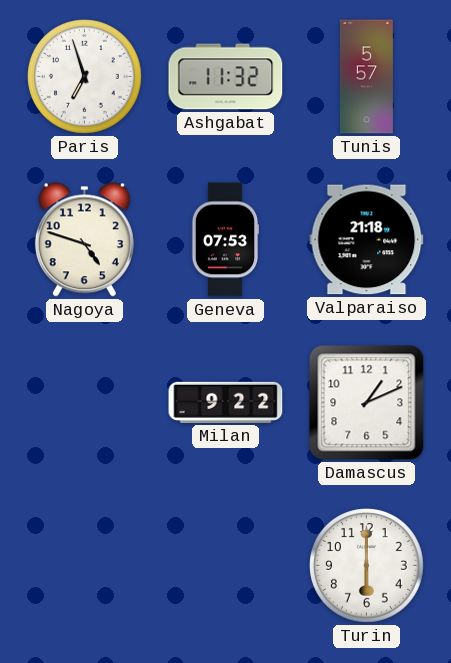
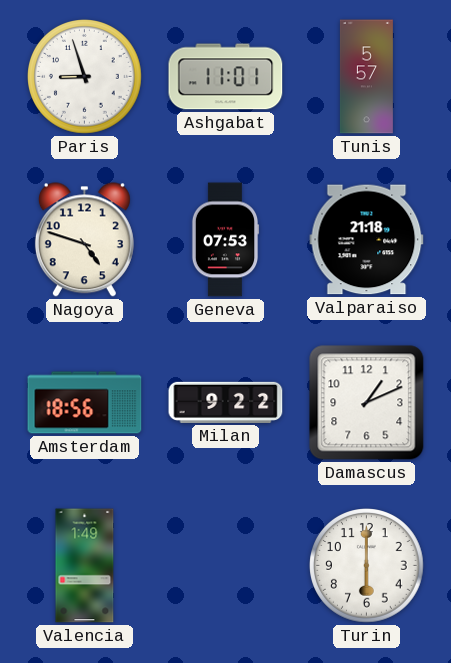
Paris: 6:57 -> 8:57 (85, 77)
Ashgabat: 11:32 -> 11:01 (226, 77)
Amsterdam: none -> 18:56 (85, 403)
Valencia: none -> 1:49 (85, 566)
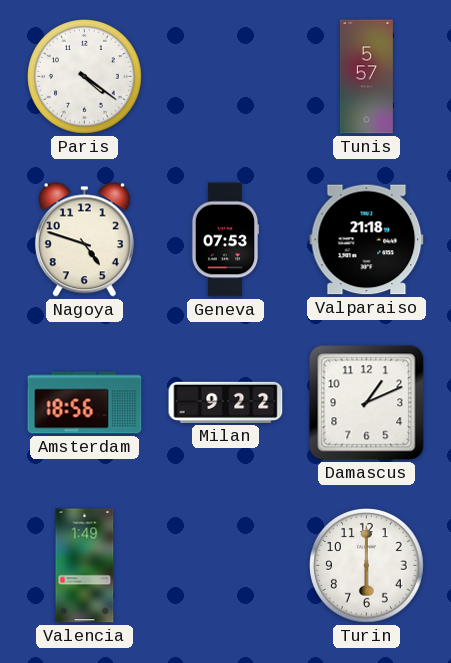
Paris: 8:57 -> 4:21 (85, 77)
Ashgabat: 11:01 -> none (226, 77)
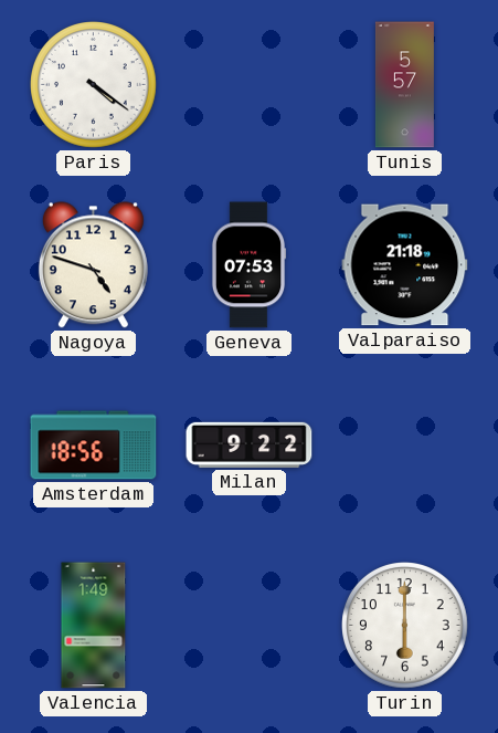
Damascus: 1:11 -> none (367, 403)
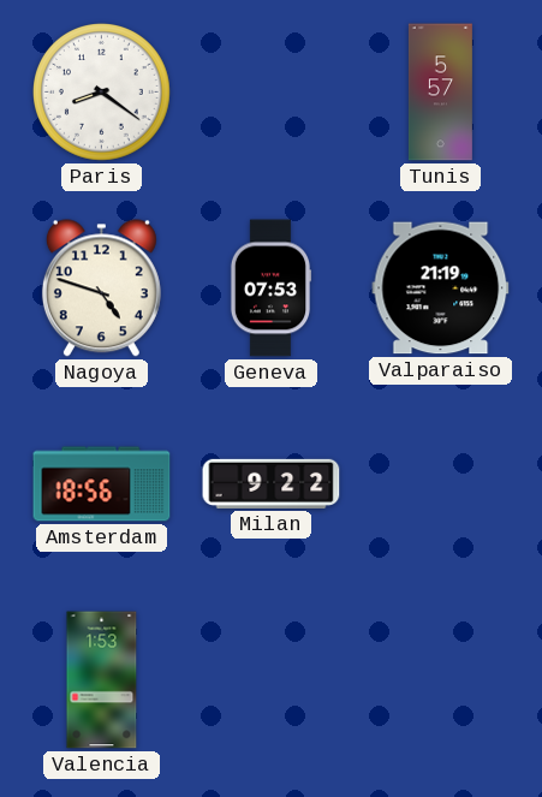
Paris: 4:21 -> 8:21 (102, 93)
Valparaiso: 21:18 -> 21:19 (441, 289)
Valencia: 1:49 -> 1:53 (102, 680)
Turin: 6:00 -> none (405, 626)
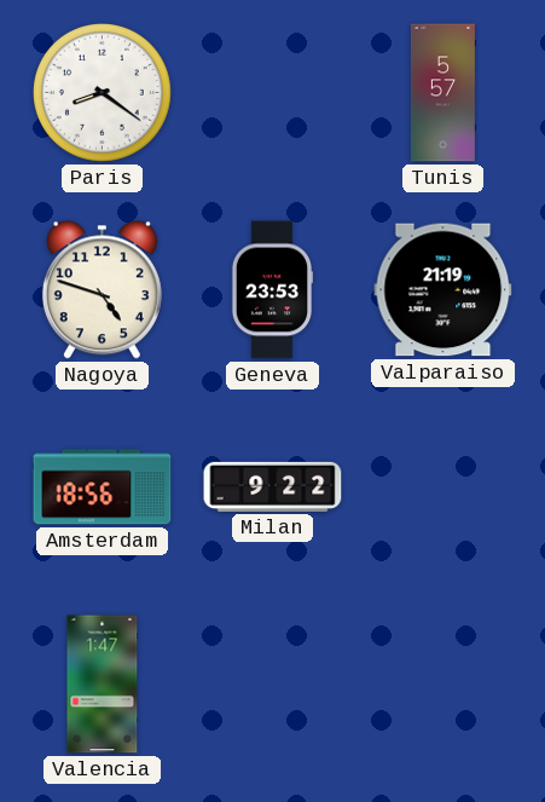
Geneva: 07:53 -> 23:53 (272, 290)
Valencia: 1:53 -> 1:47 (103, 685)
